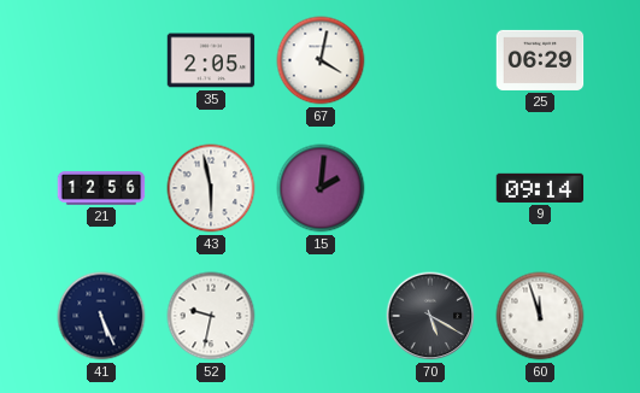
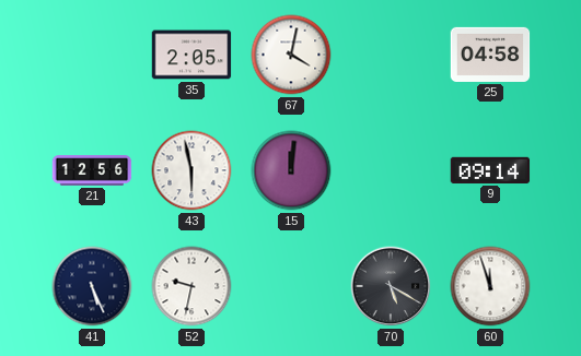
25: 06:29 -> 04:58 (490, 55)
15: 2:01 -> 12:01 (291, 170)
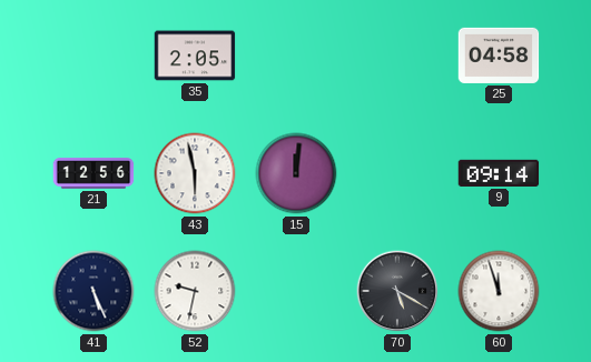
67: 4:02 -> none (291, 55)
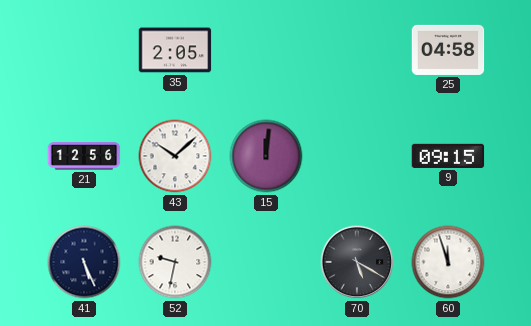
43: 5:58 -> 10:08 (175, 156)
9: 09:14 -> 09:15 (448, 156)
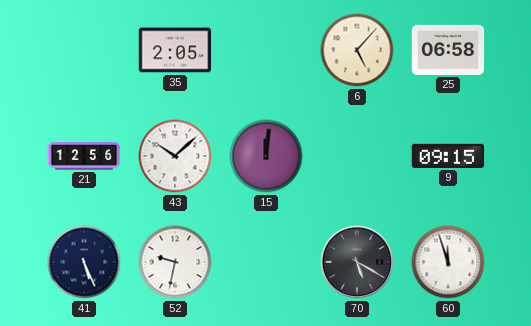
6: none -> 5:07 (357, 50)
25: 04:58 -> 06:58 (448, 50)
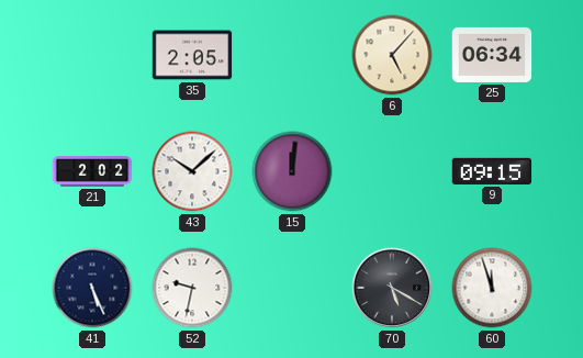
25: 06:58 -> 06:34 (492, 55)
21: 12:56 -> 2:02 (92, 171)
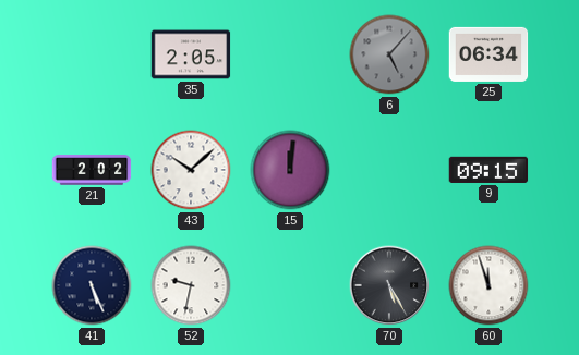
6 dial: cream -> grey (389, 54)
70: 5:20 -> 5:25 (389, 285)
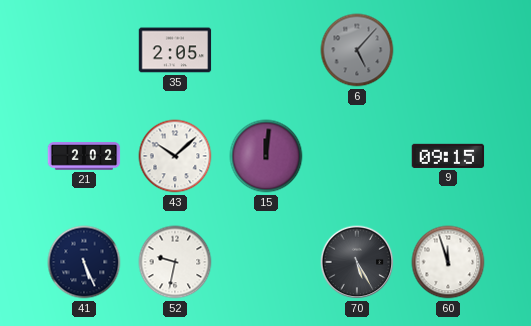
25: 06:34 -> none (488, 54)
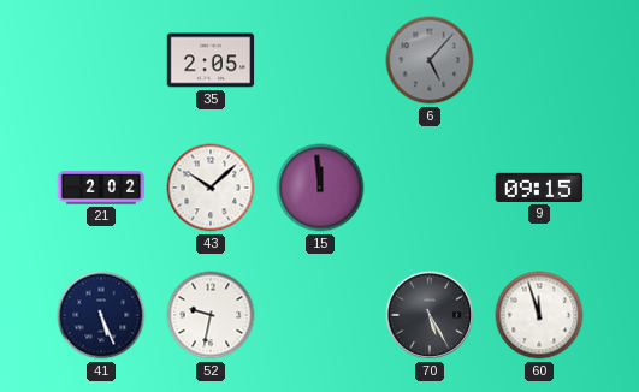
15: 12:01 -> 11:59 (320, 188)
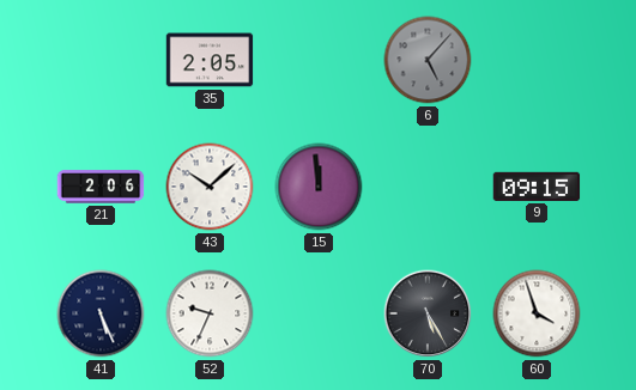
21: 2:02 -> 2:06 (101, 187)
52: 9:32 -> 9:34 (210, 313)
60: 11:57 -> 3:57 (537, 313)
